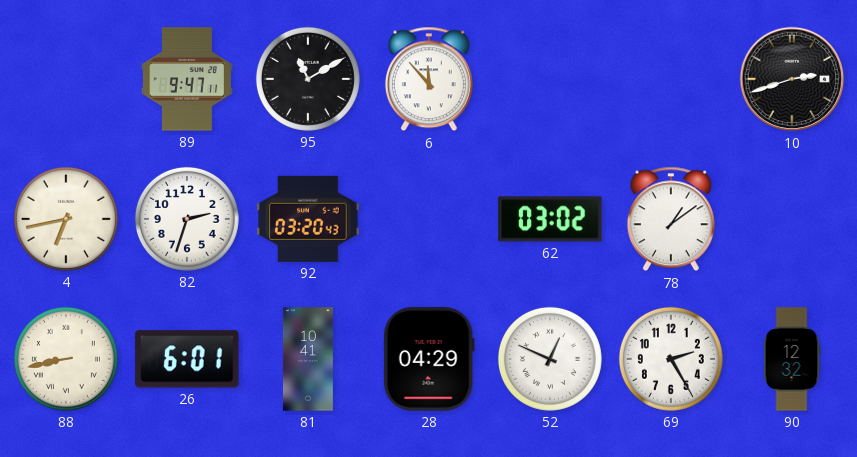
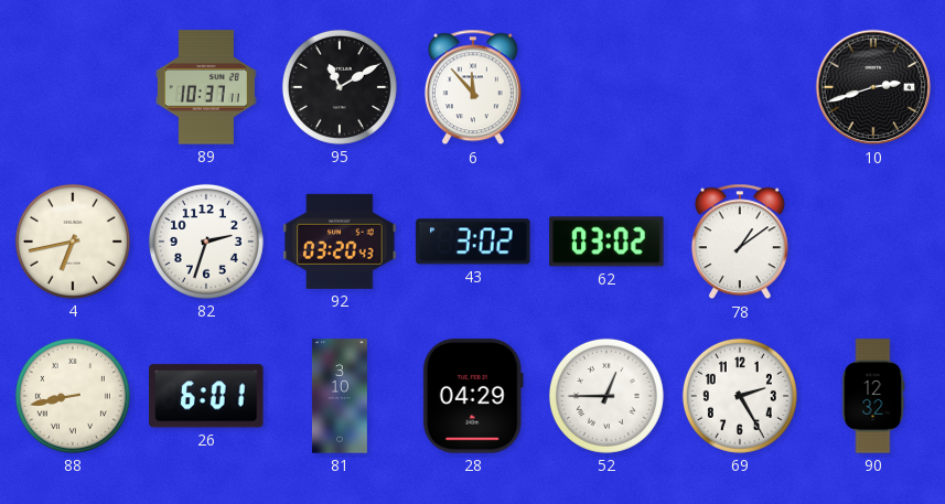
89: 9:47 -> 10:37 (206, 87)
43: none -> 3:02 (473, 242)
81: 10:41 -> 3:10 (340, 396)
52: 12:49 -> 12:45 (606, 396)
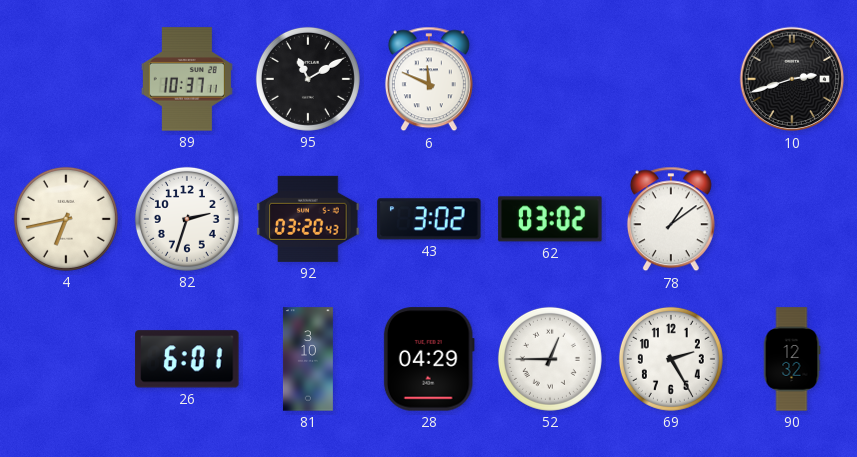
6: 11:53 -> 11:49 (429, 79)
88: 8:43 -> none (73, 396)
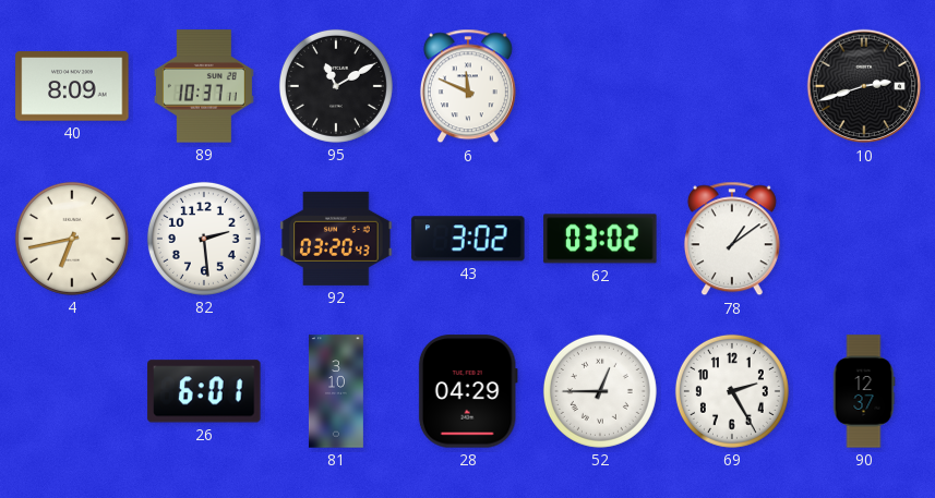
40: none -> 8:09 (72, 86)
82: 2:33 -> 2:29 (204, 239)
90: 12:32 -> 12:37 (864, 391)
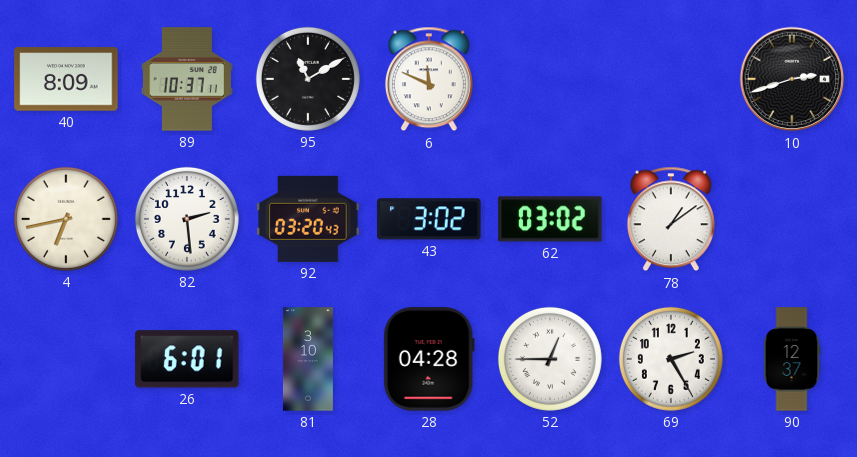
28: 04:29 -> 04:28 (429, 359)
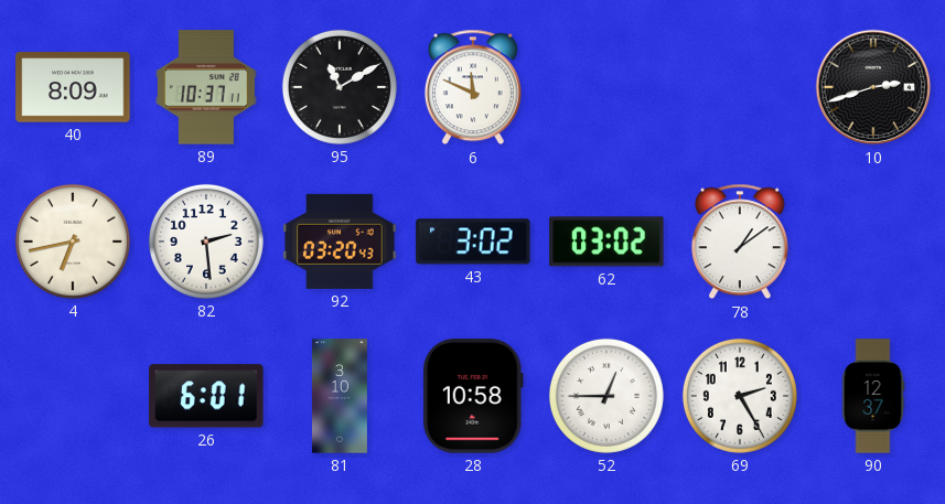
28: 04:28 -> 10:58 (473, 396)
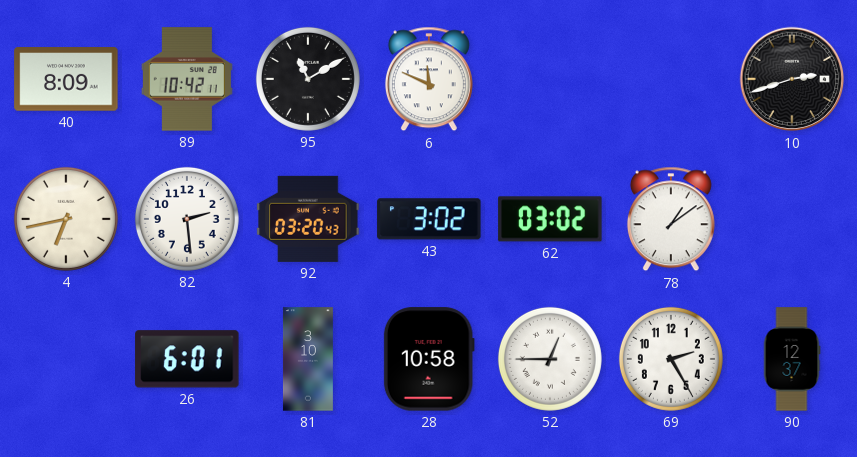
89: 10:37 -> 10:42 (187, 79)
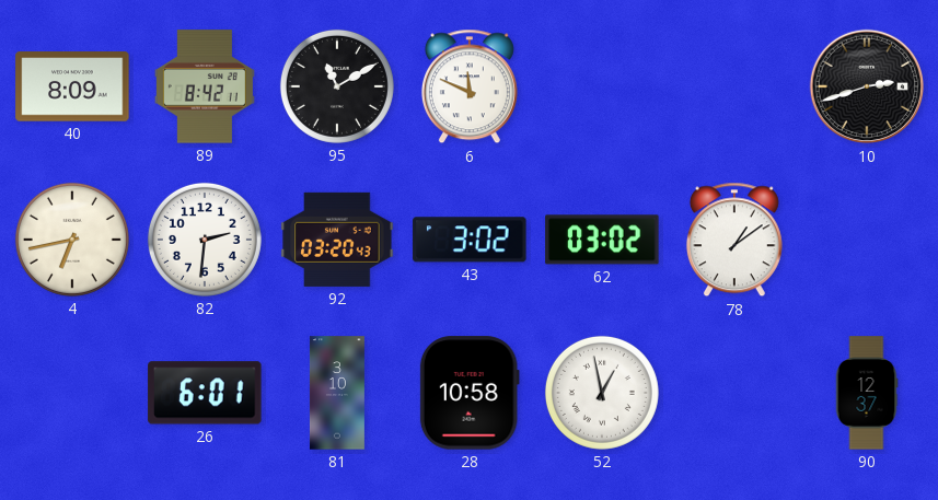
89: 10:42 -> 8:42 (205, 86)
82: 2:29 -> 2:31 (205, 240)
52: 12:45 -> 12:58 (602, 393)
69: 2:25 -> none (671, 359)
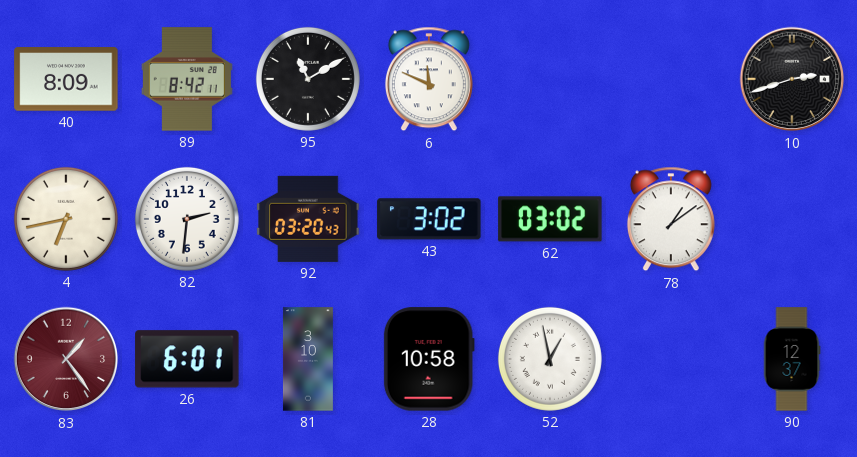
83: none -> 1:24 (66, 359)
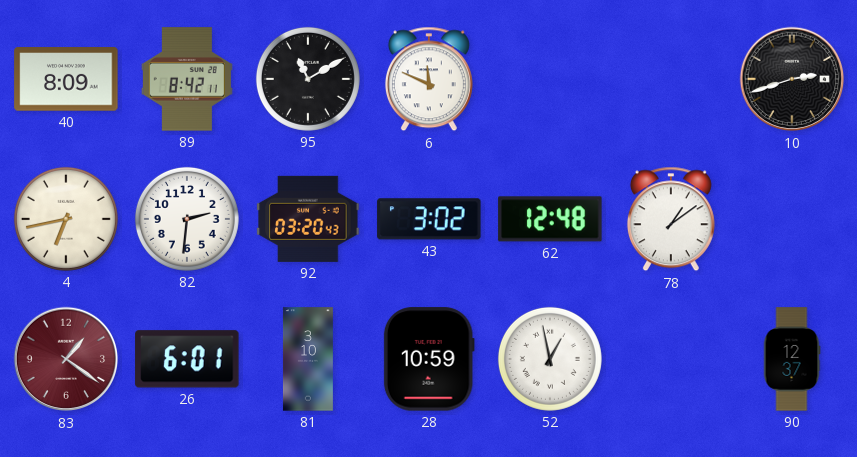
62: 03:02 -> 12:48 (550, 219)
83: 1:24 -> 1:21 (66, 359)
28: 10:58 -> 10:59 (429, 359)
